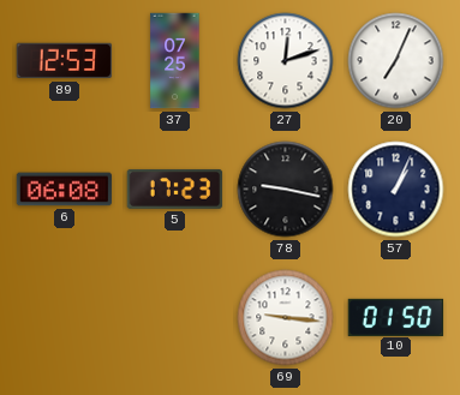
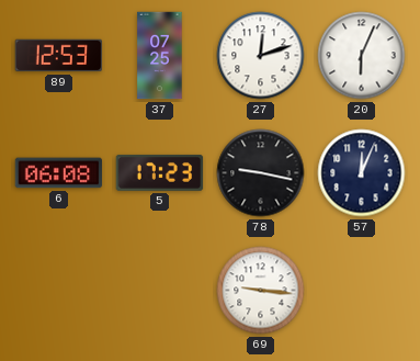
20: 7:04 -> 6:04 (362, 56)
57: 1:04 -> 12:04 (362, 173)
10: 01:50 -> none (396, 317)
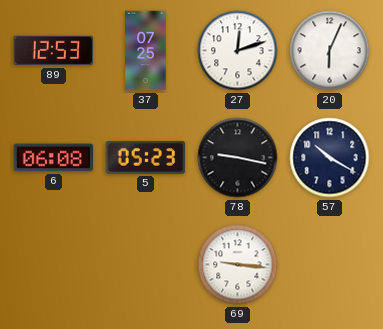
5: 17:23 -> 05:23 (146, 157)
57: 12:04 -> 10:20 (330, 158)
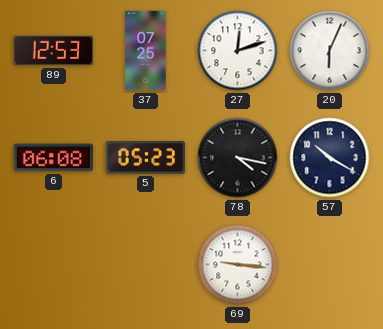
78: 9:17 -> 4:17 (238, 158)
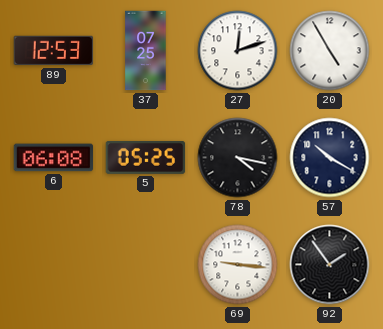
20: 6:04 -> 4:55 (330, 51)
5: 05:23 -> 05:25 (146, 157)
92: none -> 1:54 (330, 265)
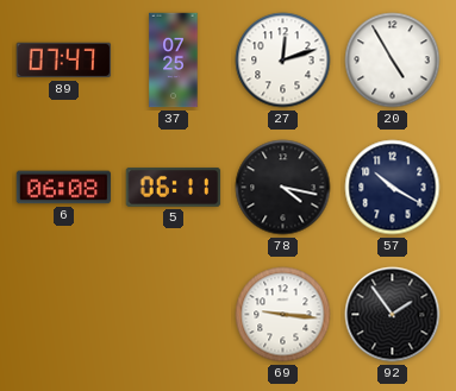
89: 12:53 -> 07:47 (64, 61)
5: 05:25 -> 06:11 (174, 187)
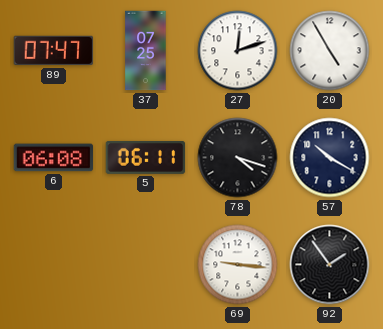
78: 4:17 -> 4:18 (238, 158)
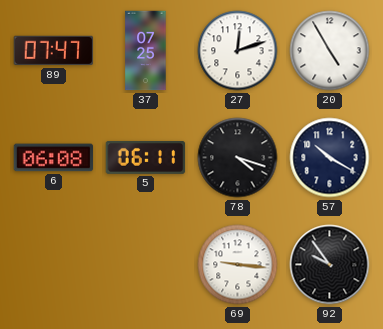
92: 1:54 -> 9:54 (330, 265)
